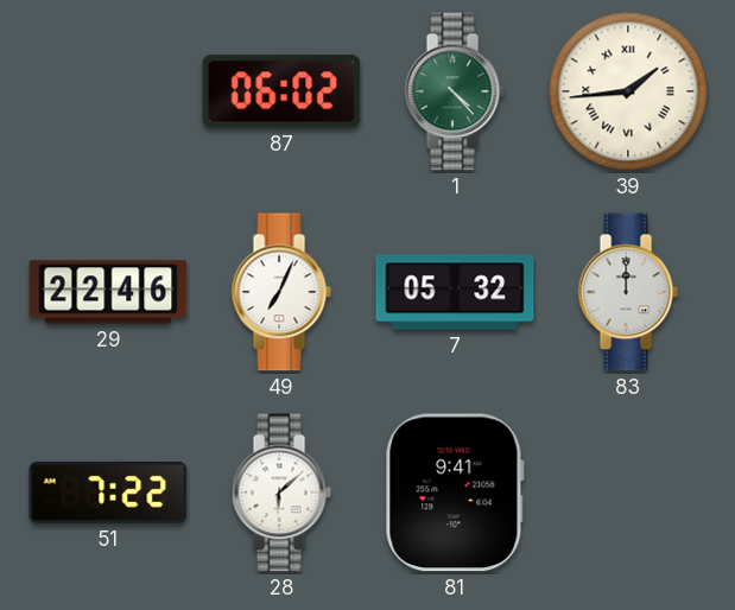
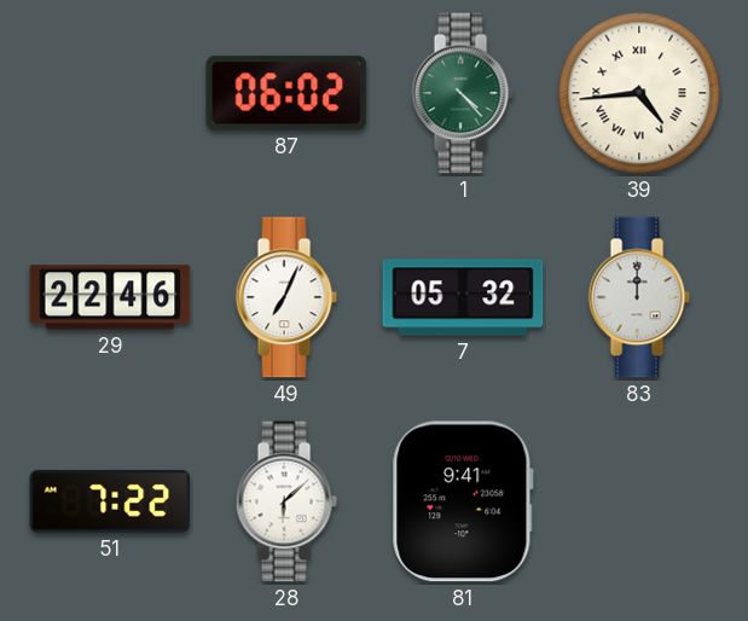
39: 1:44 -> 4:44 (639, 93)
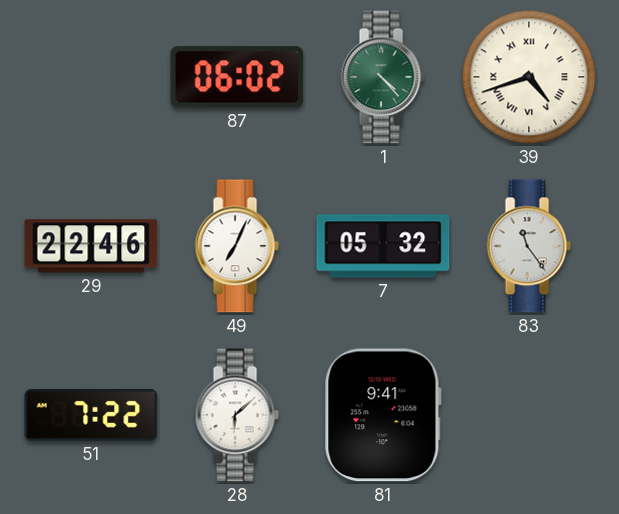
39: 4:44 -> 4:42 (529, 77)
83: 12:00 -> 11:24 (529, 246)
